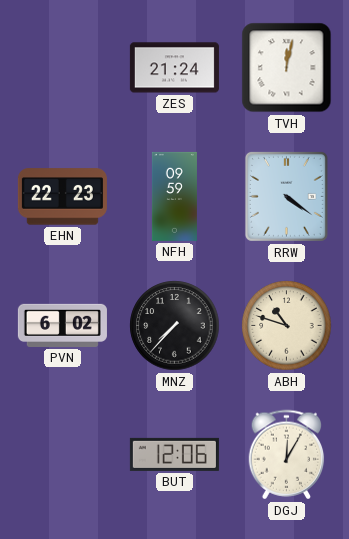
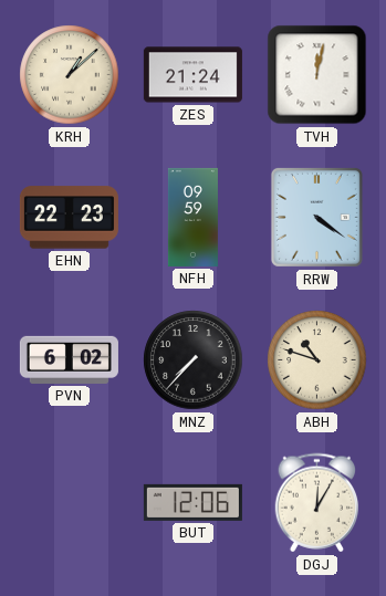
KRH: none -> 1:08 (70, 75)
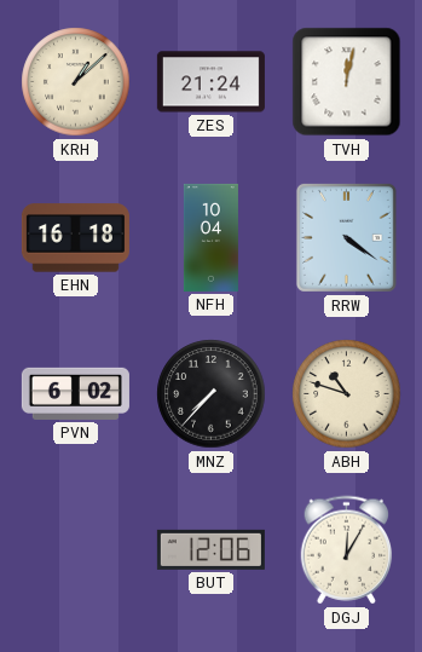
EHN: 22:23 -> 16:18 (75, 238)
NFH: 09:59 -> 10:04 (210, 237)
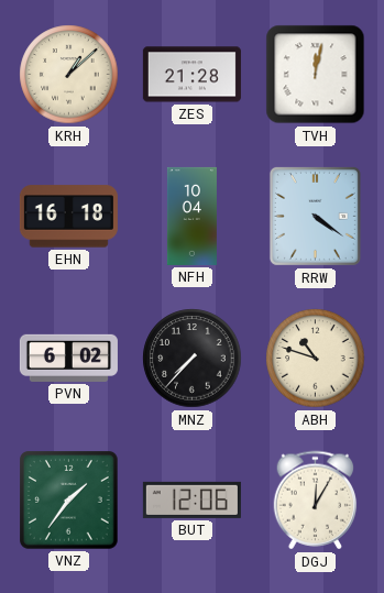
ZES: 21:24 -> 21:28 (191, 75)
VNZ: none -> 1:36 (69, 501)
